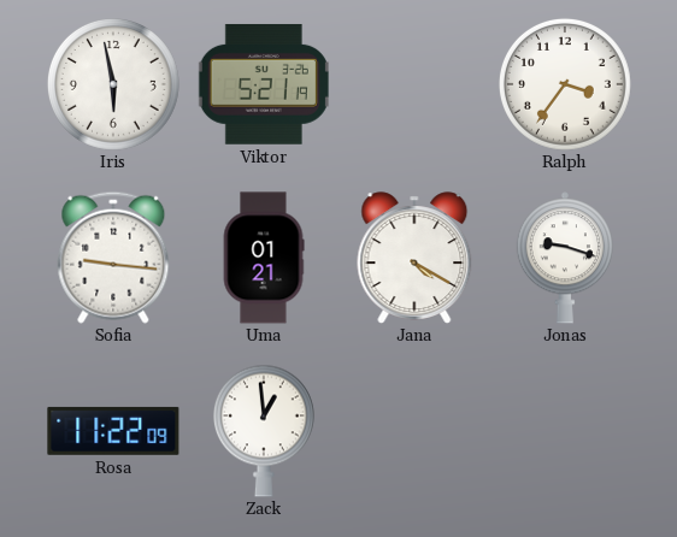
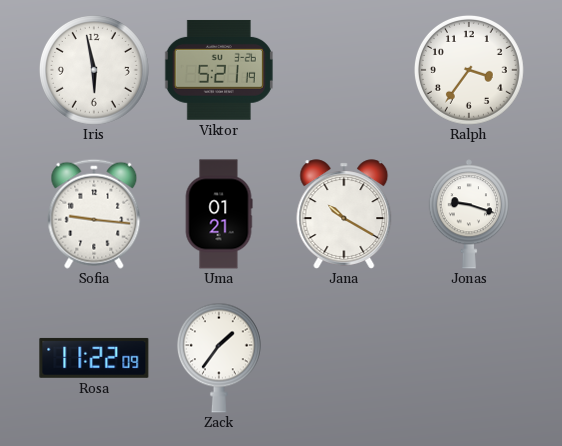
Jana: 4:20 -> 10:20 (344, 214)
Zack: 12:59 -> 1:36 (219, 358)
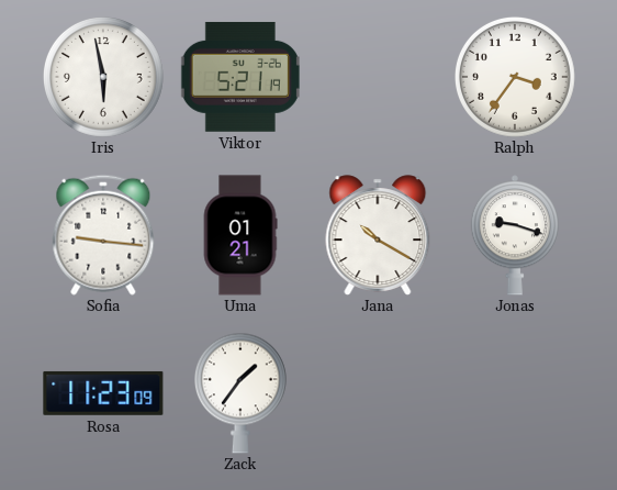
Rosa: 11:22 -> 11:23 (103, 393)
